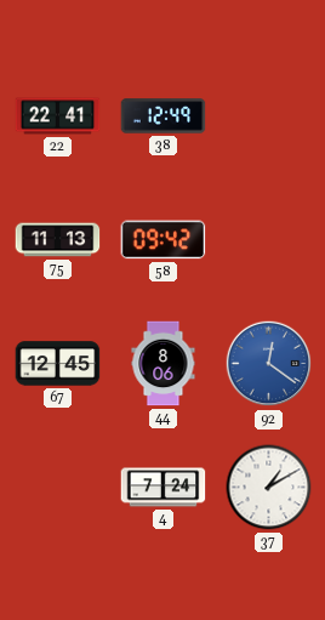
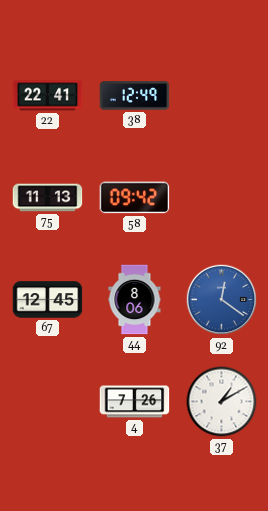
4: 7:24 -> 7:26 (135, 402)
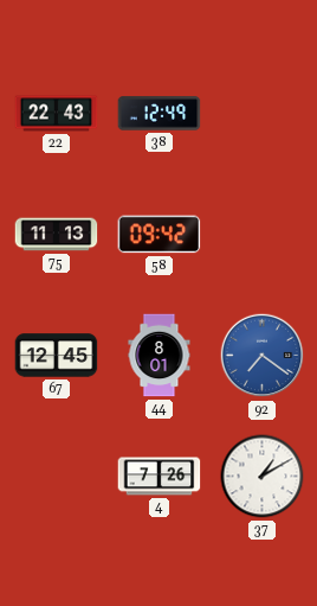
22: 22:41 -> 22:43 (57, 114)
44: 8:06 -> 8:01 (160, 356)
92: 12:21 -> 7:21 (263, 356)
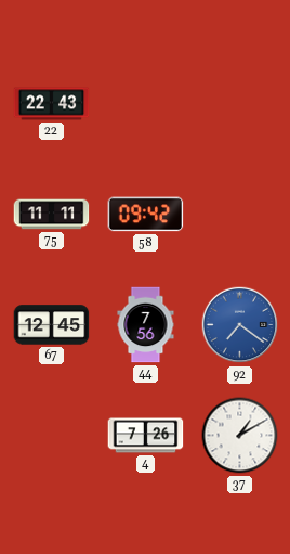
38: 12:49 -> none (160, 114)
75: 11:13 -> 11:11 (52, 215)
44: 8:01 -> 7:56 (146, 325)
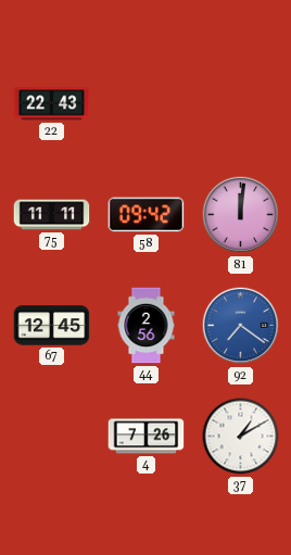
81: none -> 12:01 (241, 215)
44: 7:56 -> 2:56 (147, 326)
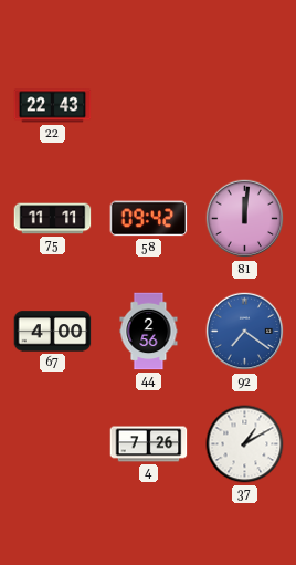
67: 12:45 -> 4:00 (53, 332)
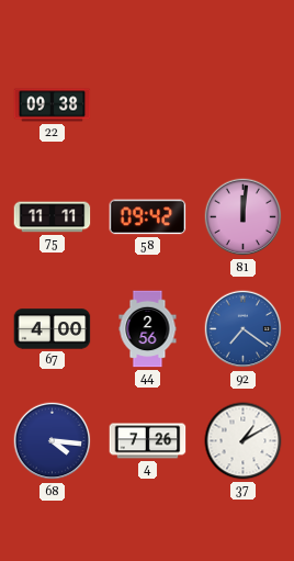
22: 22:43 -> 09:38 (53, 105)
68: none -> 4:16 (53, 441)
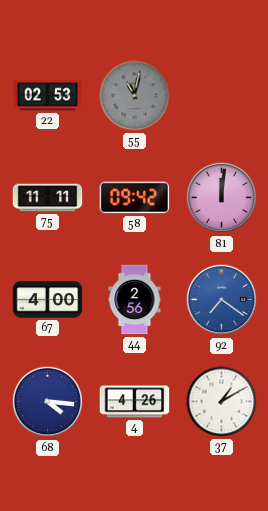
22: 09:38 -> 02:53 (48, 96)
55: none -> 11:02 (135, 96)
4: 7:26 -> 4:26 (135, 402)
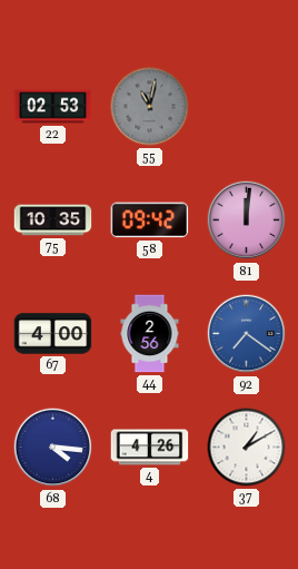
75: 11:11 -> 10:35 (53, 220)
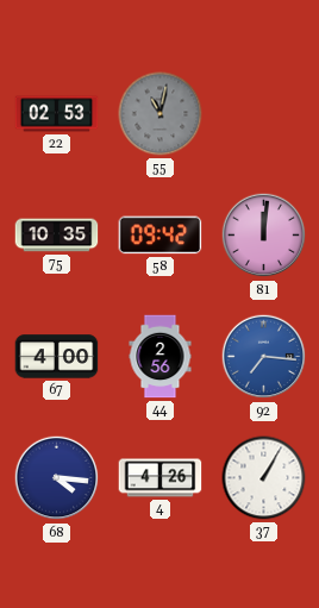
92: 7:21 -> 7:16 (264, 357)
37: 1:10 -> 1:05 (264, 478)
